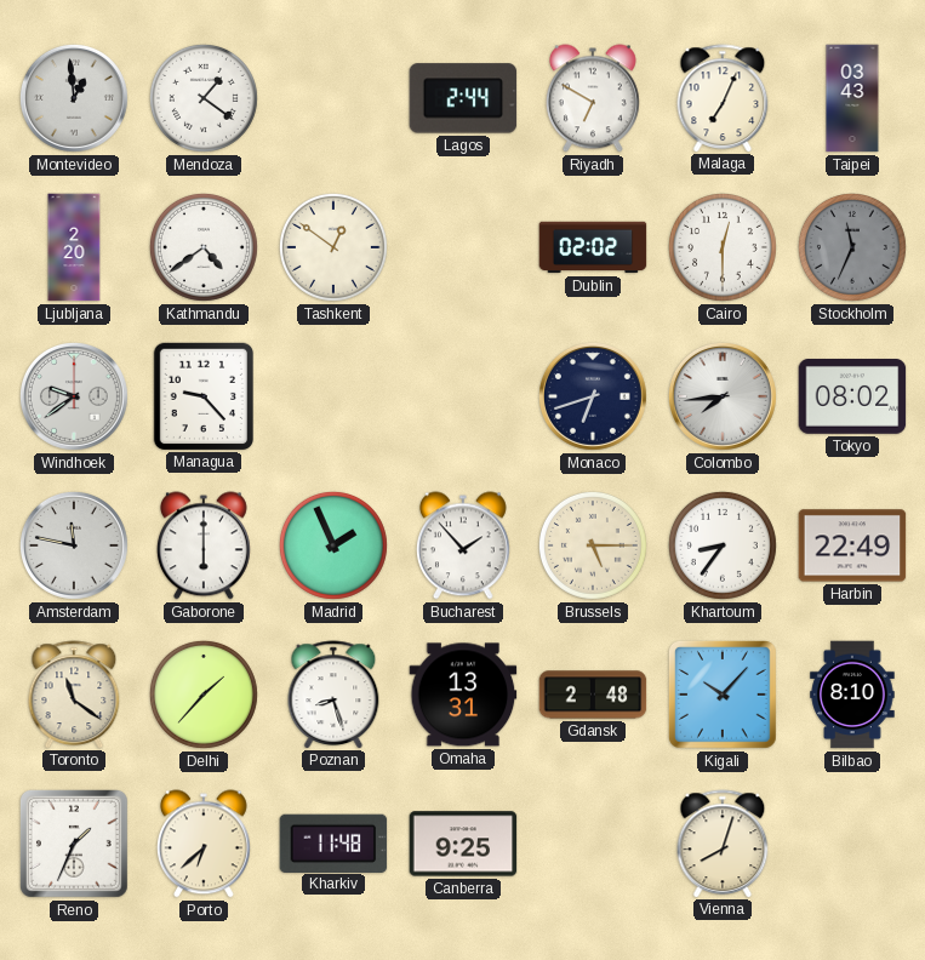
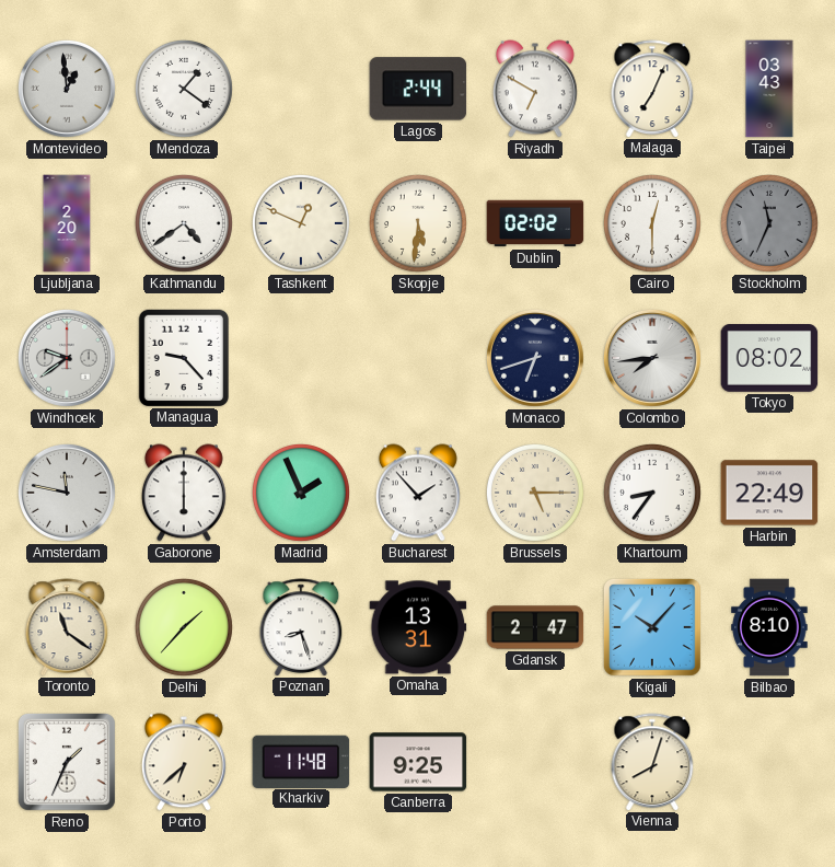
Tashkent: 12:51 -> 12:49 (301, 223)
Skopje: none -> 5:31 (418, 223)
Gdansk: 2:48 -> 2:47 (535, 627)
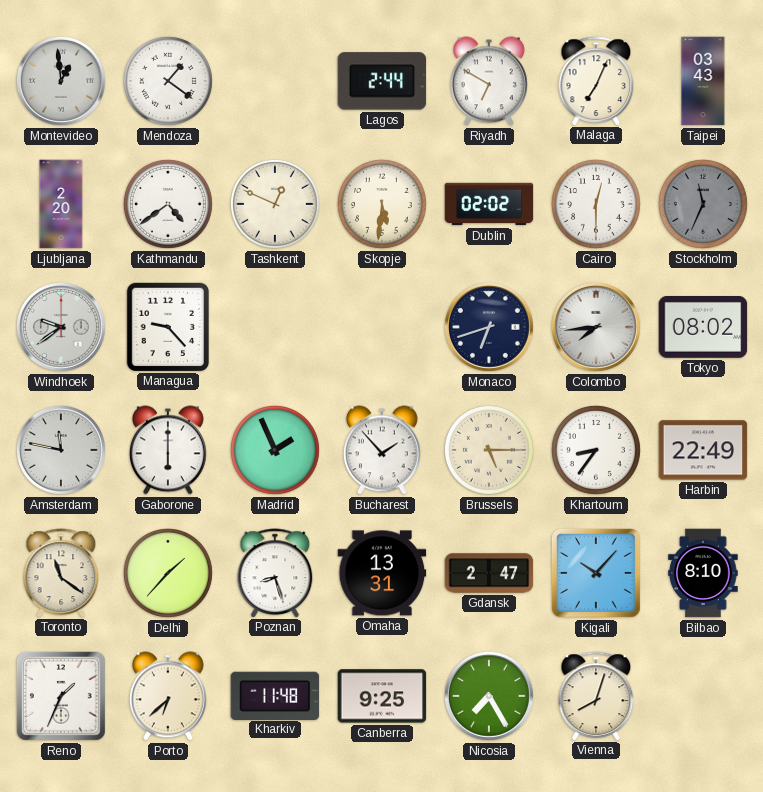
Nicosia: none -> 7:25 (489, 696)
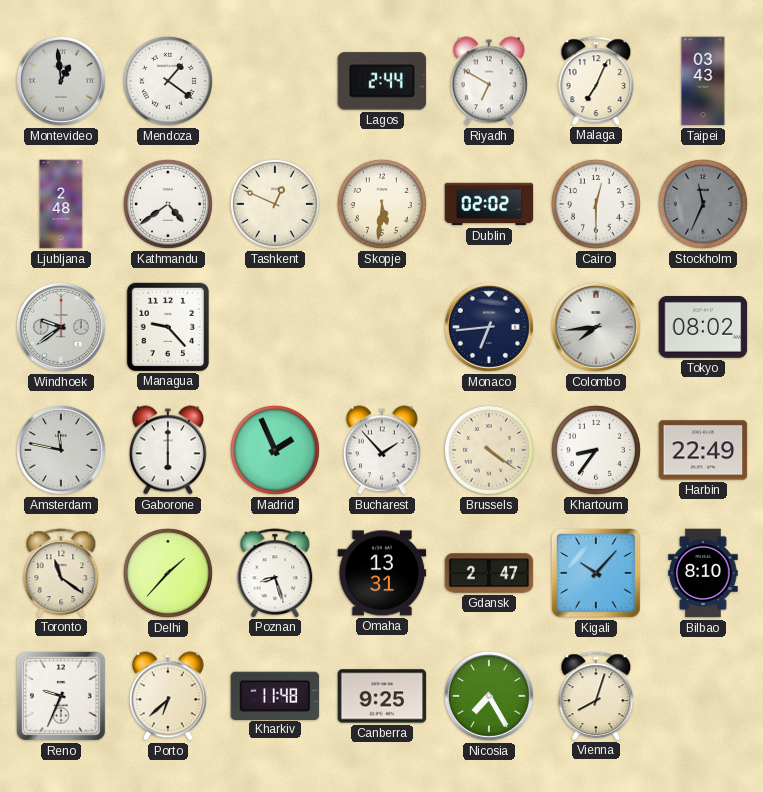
Ljubljana: 2:20 -> 2:48 (61, 204)
Monaco: 6:42 -> 6:44 (489, 327)
Brussels: 5:15 -> 4:21 (489, 450)
Reno: 1:34 -> 9:34 (61, 697)
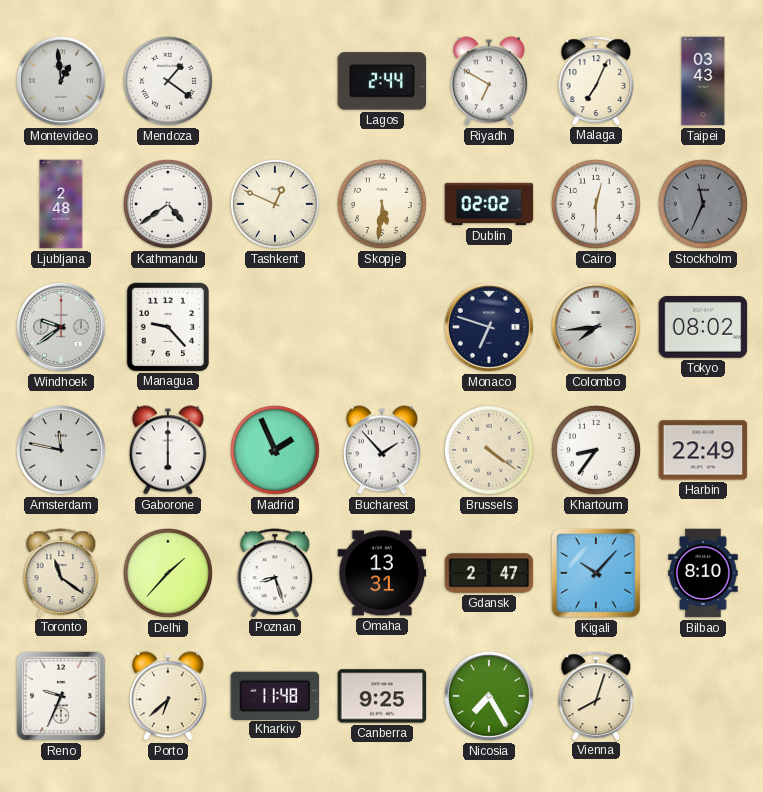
Monaco: 6:44 -> 6:48 (489, 327)
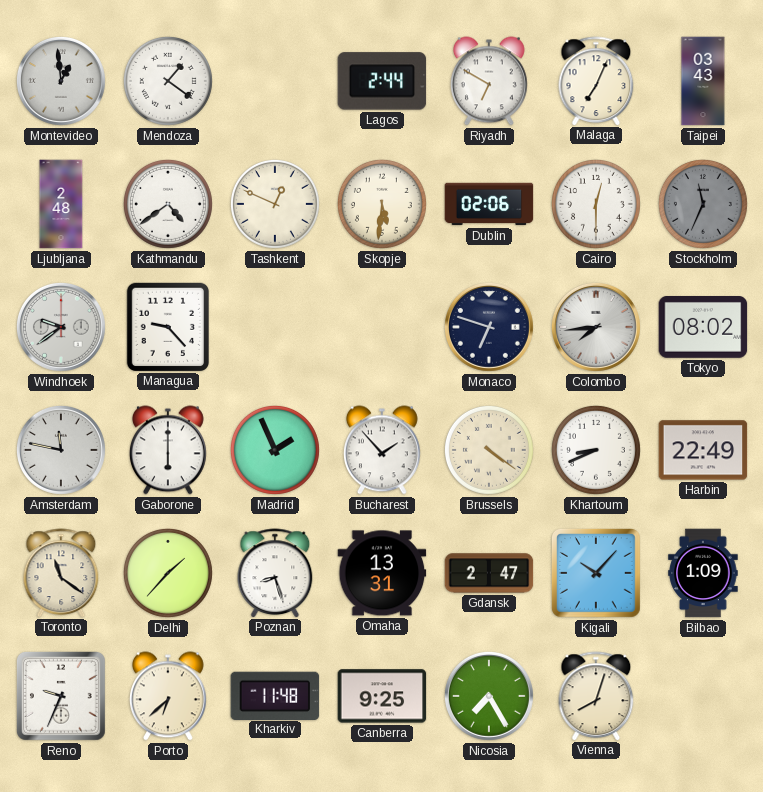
Dublin: 02:02 -> 02:06 (489, 204)
Khartoum: 8:36 -> 8:41 (596, 450)
Bilbao: 8:10 -> 1:09 (703, 573)
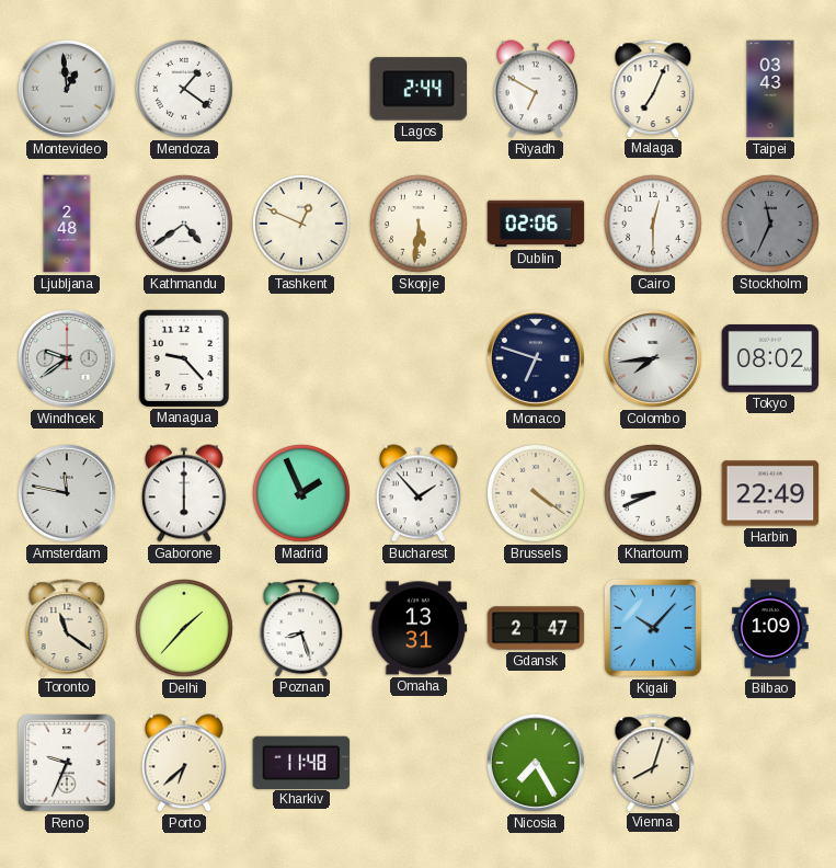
Canberra: 9:25 -> none (382, 696)
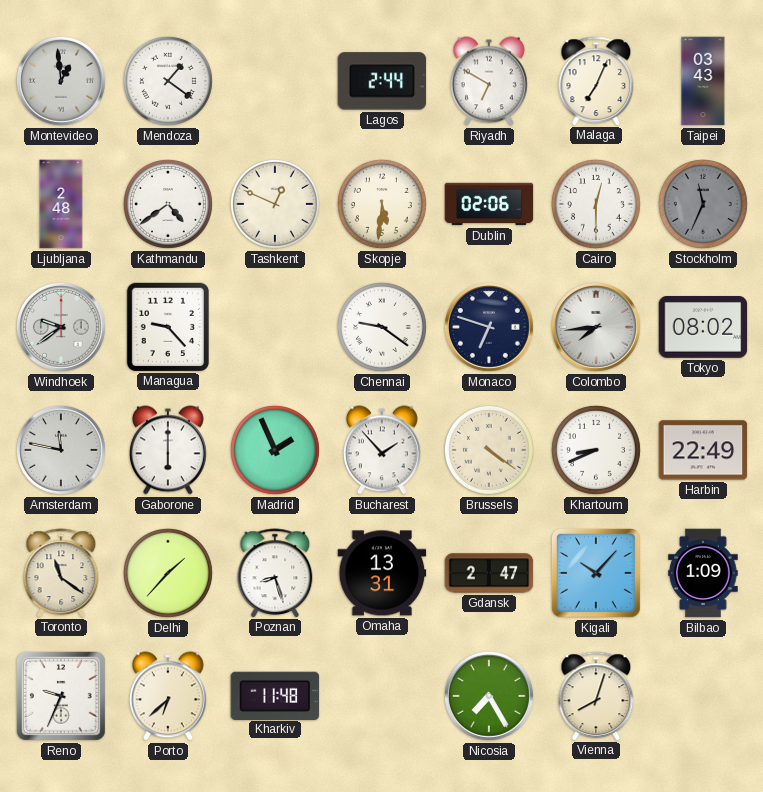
Chennai: none -> 9:21 (382, 327)
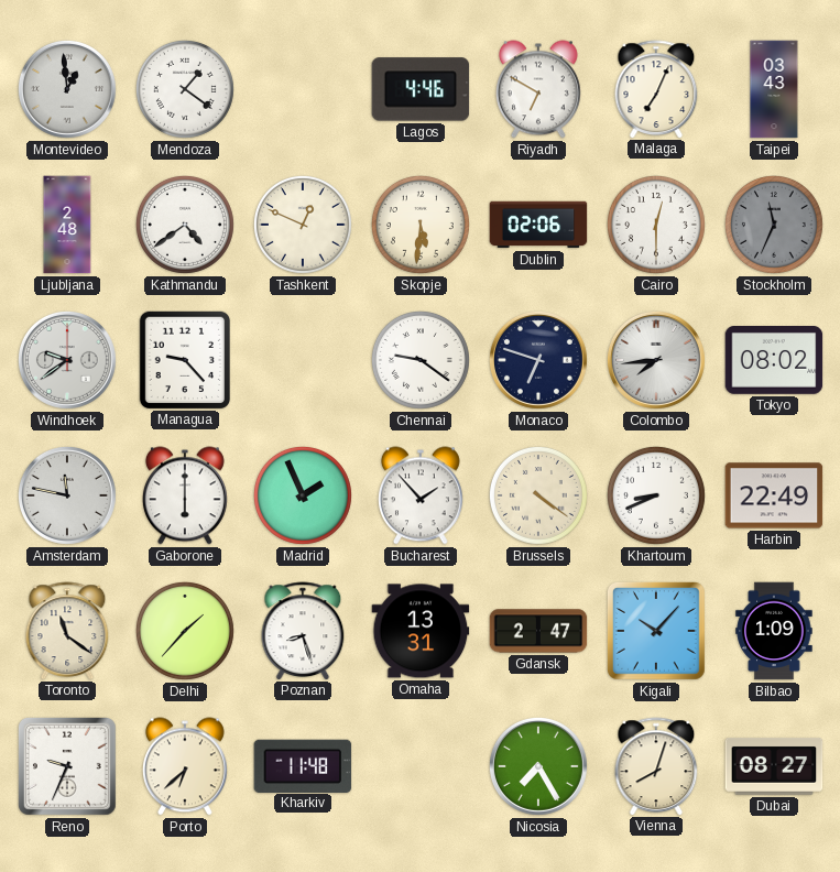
Lagos: 2:44 -> 4:46 (421, 89)
Dubai: none -> 08:27 (774, 766)
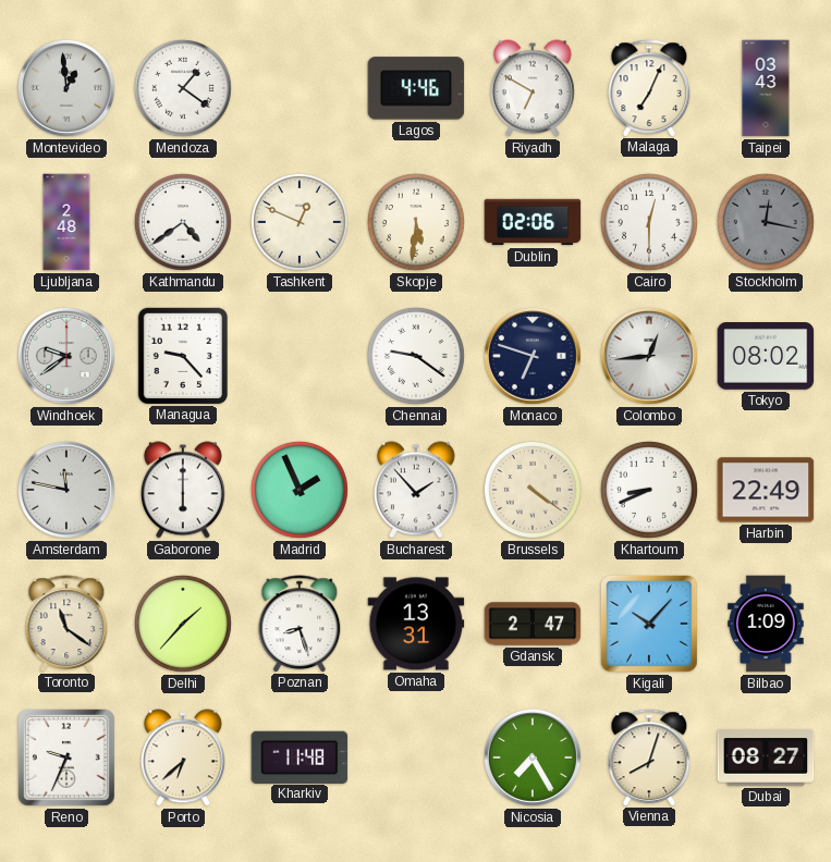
Stockholm: 11:34 -> 12:17 (766, 222)
Colombo: 7:44 -> 12:44 (649, 356)
